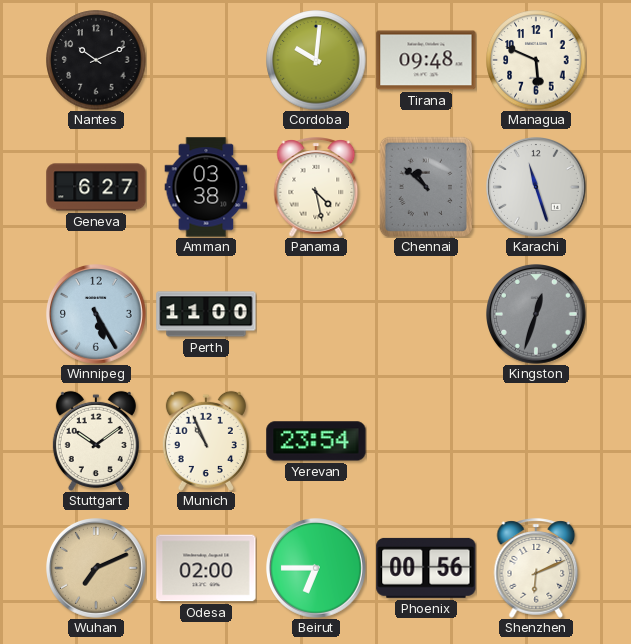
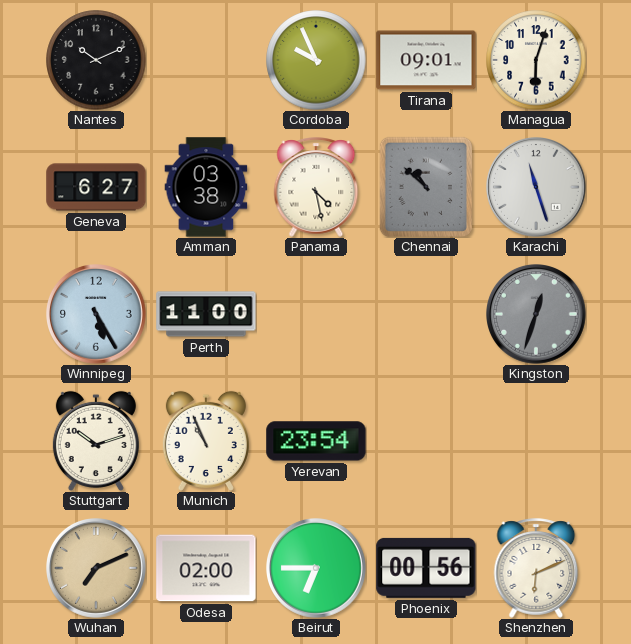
Cordoba: 10:01 -> 9:56 (316, 60)
Tirana: 09:48 -> 09:01 (426, 60)
Managua: 5:49 -> 6:03 (536, 60)
Stuttgart: 10:09 -> 10:12 (96, 440)
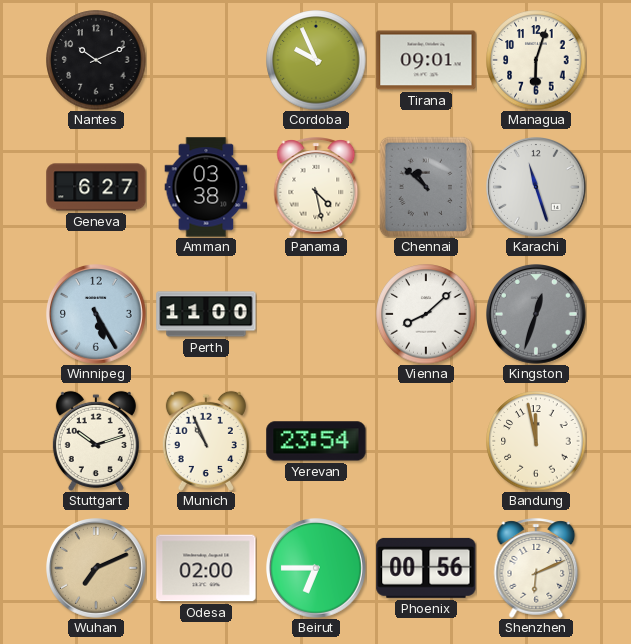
Vienna: none -> 8:08 (426, 314)
Bandung: none -> 11:58 (536, 441)
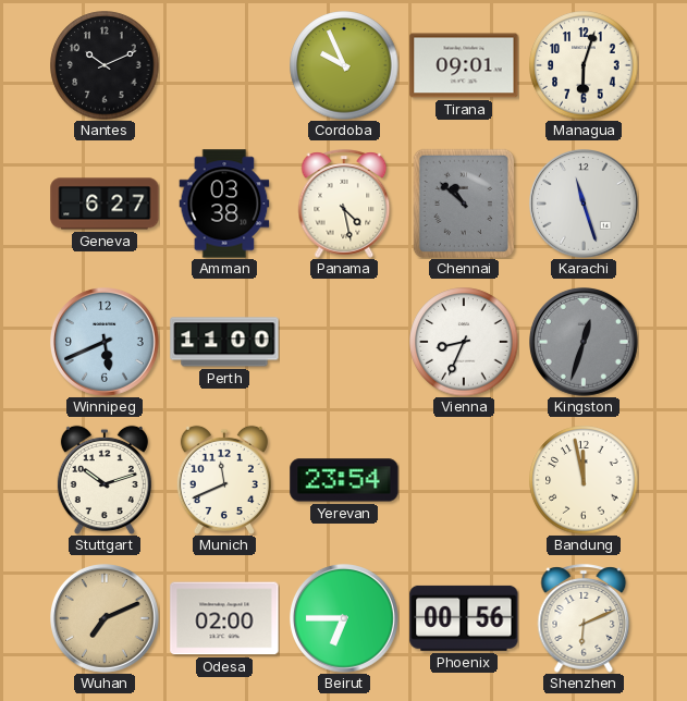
Winnipeg: 5:25 -> 5:41 (106, 343)
Vienna: 8:08 -> 8:34 (464, 342)
Munich: 10:56 -> 11:41 (224, 479)
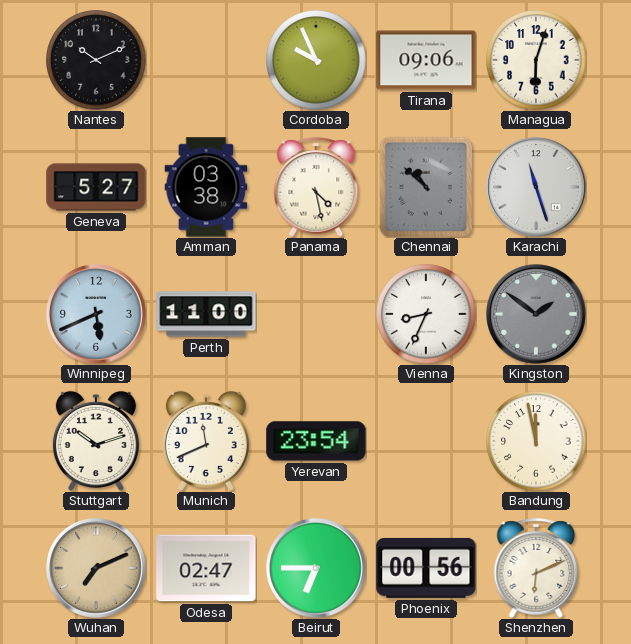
Tirana: 09:01 -> 09:06 (426, 60)
Geneva: 6:27 -> 5:27 (96, 187)
Kingston: 12:33 -> 1:51 (537, 315)
Odesa: 02:00 -> 02:47 (206, 568)
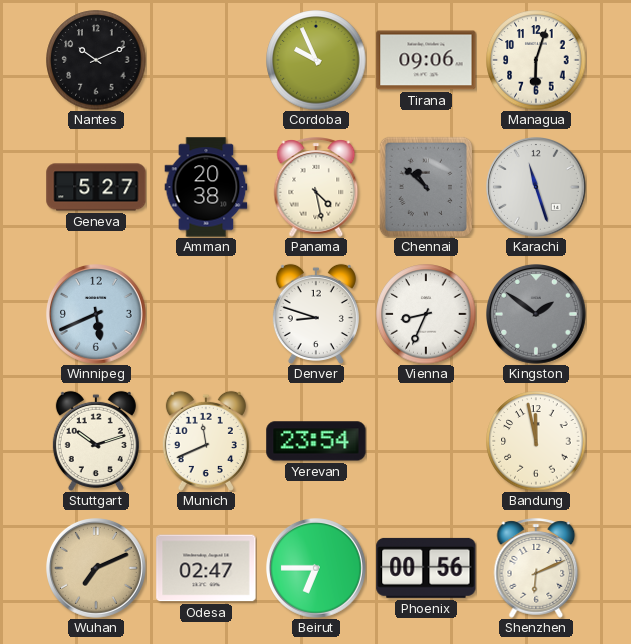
Amman: 03:38 -> 20:38 (206, 187)
Perth: 11:00 -> none (206, 314)
Denver: none -> 8:48 (316, 313)
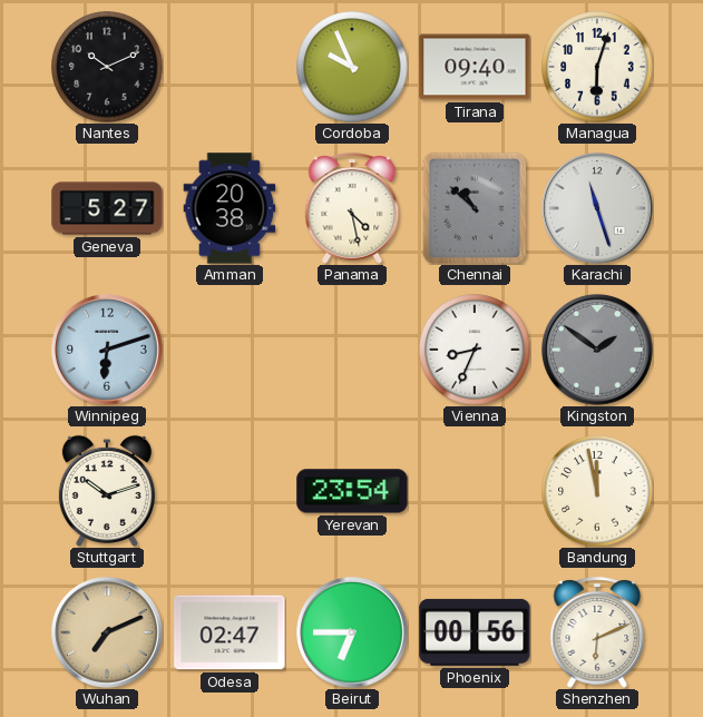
Tirana: 09:06 -> 09:40 (475, 67)
Winnipeg: 5:41 -> 6:12 (108, 351)
Denver: 8:48 -> none (316, 313)
Munich: 11:41 -> none (206, 440)
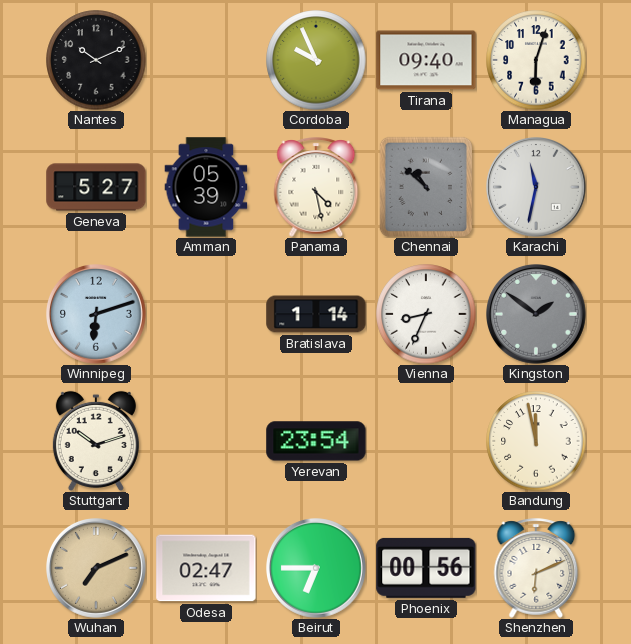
Amman: 20:38 -> 05:39 (206, 187)
Karachi: 11:27 -> 11:32 (537, 188)
Bratislava: none -> 1:14 (316, 314)
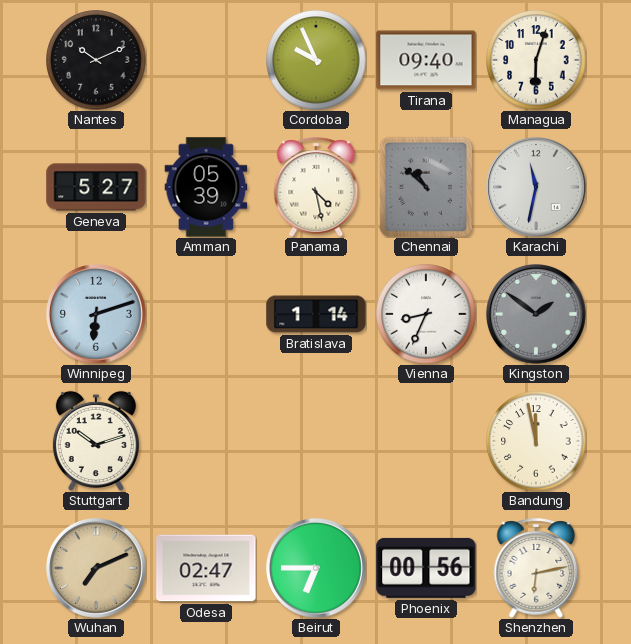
Yerevan: 23:54 -> none (316, 441)
Shenzhen: 6:11 -> 6:13 (536, 568)
